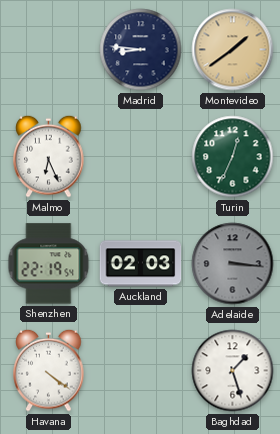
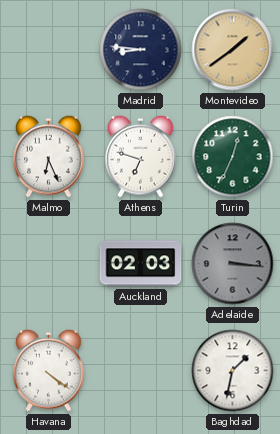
Athens: none -> 6:48 (141, 156)
Shenzhen: 22:19 -> none (49, 264)
Baghdad: 1:27 -> 1:32 (233, 371)
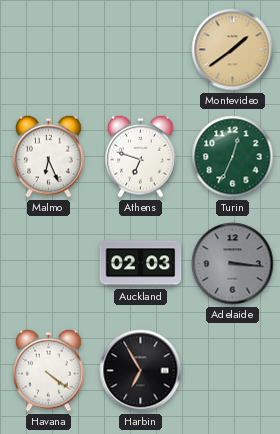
Madrid: 8:46 -> none (141, 50)
Harbin: none -> 6:55 (141, 371)
Baghdad: 1:32 -> none (233, 371)
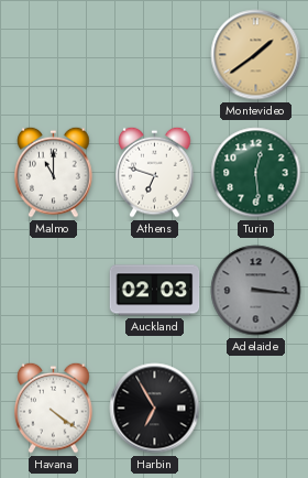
Malmo: 6:26 -> 11:00 (54, 172)
Turin: 12:34 -> 12:29 (256, 173)
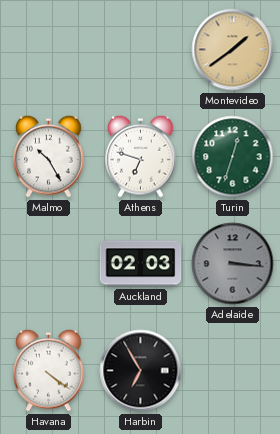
Malmo: 11:00 -> 10:25 (49, 156)
Turin: 12:29 -> 12:33 (233, 157)
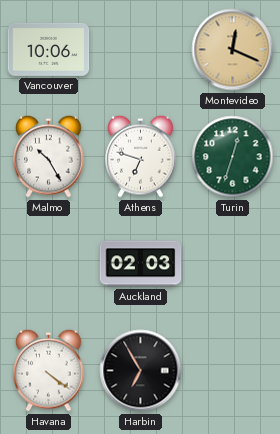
Vancouver: none -> 10:06 (49, 49)
Montevideo: 1:39 -> 12:19 (233, 50)
Adelaide: 3:16 -> none (233, 264)
